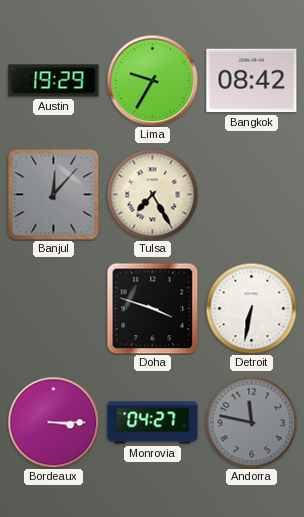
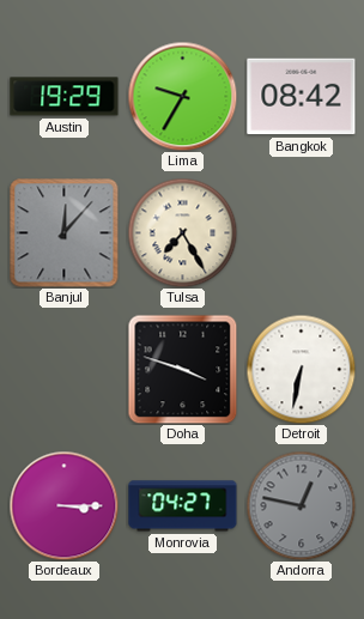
Andorra: 11:47 -> 12:47 (301, 505)
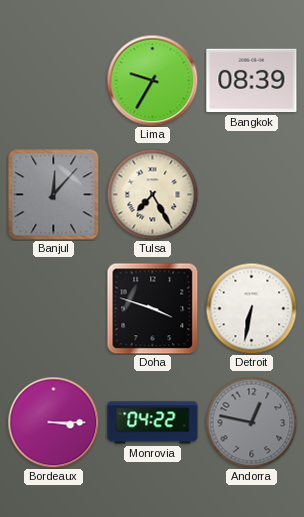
Austin: 19:29 -> none (65, 97)
Bangkok: 08:42 -> 08:39 (252, 81)
Monrovia: 04:27 -> 04:22 (153, 423)
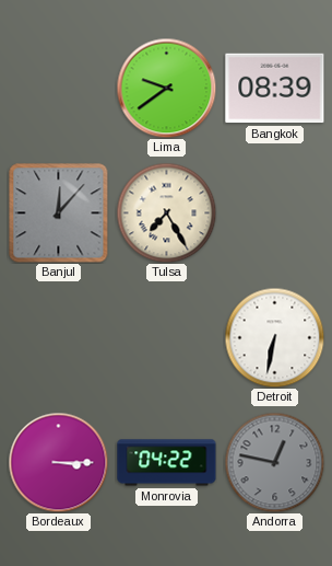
Lima: 9:35 -> 9:39 (166, 88)
Doha: 3:48 -> none (152, 308)
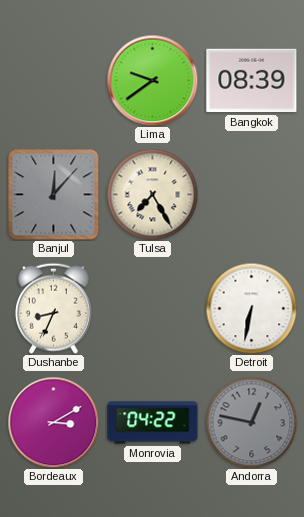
Dushanbe: none -> 8:34 (53, 308)
Bordeaux: 3:15 -> 3:10 (53, 422)
